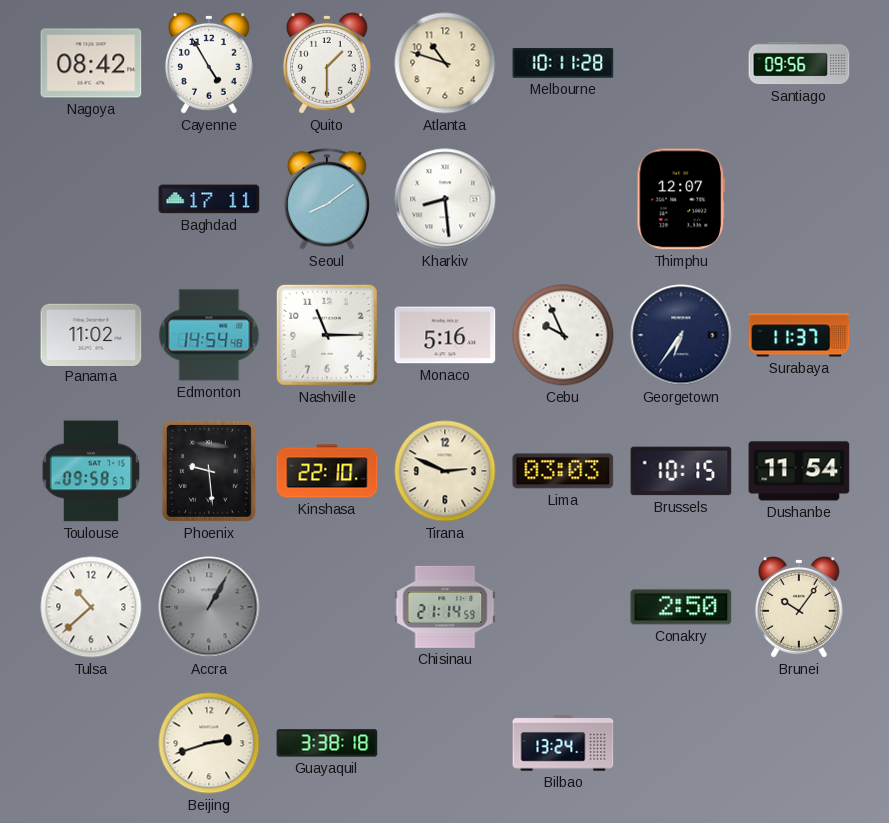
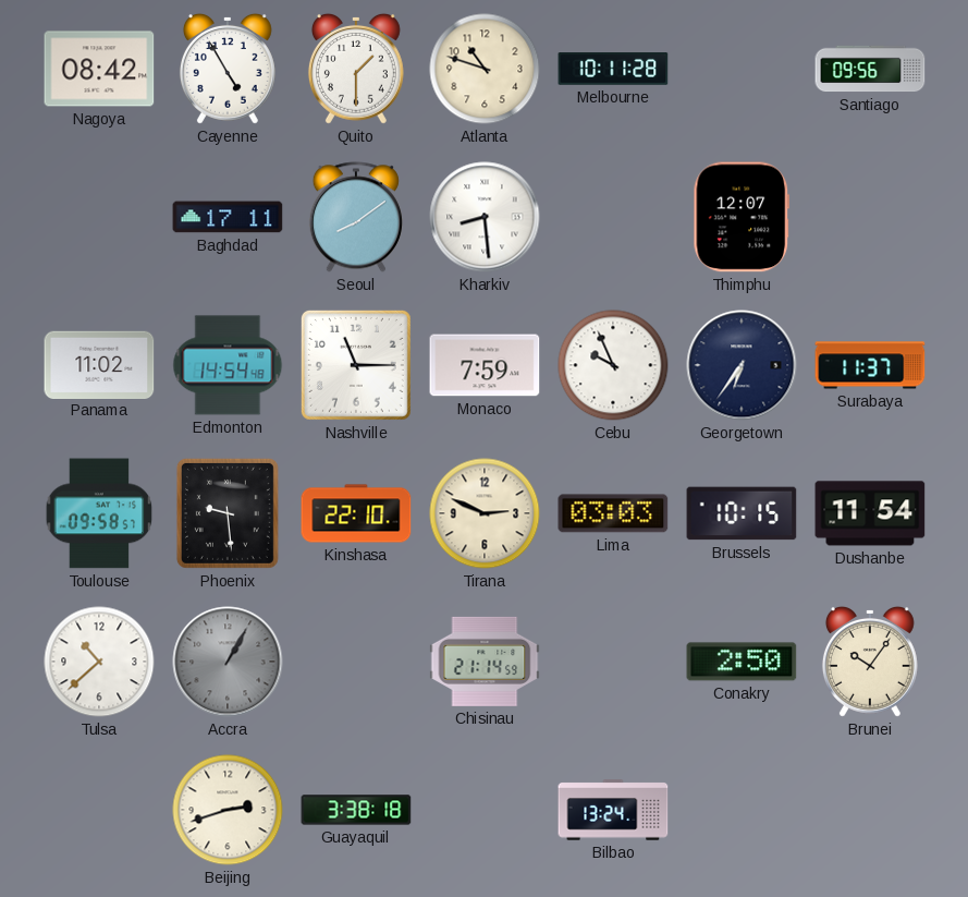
Monaco: 5:16 -> 7:59 (485, 365)
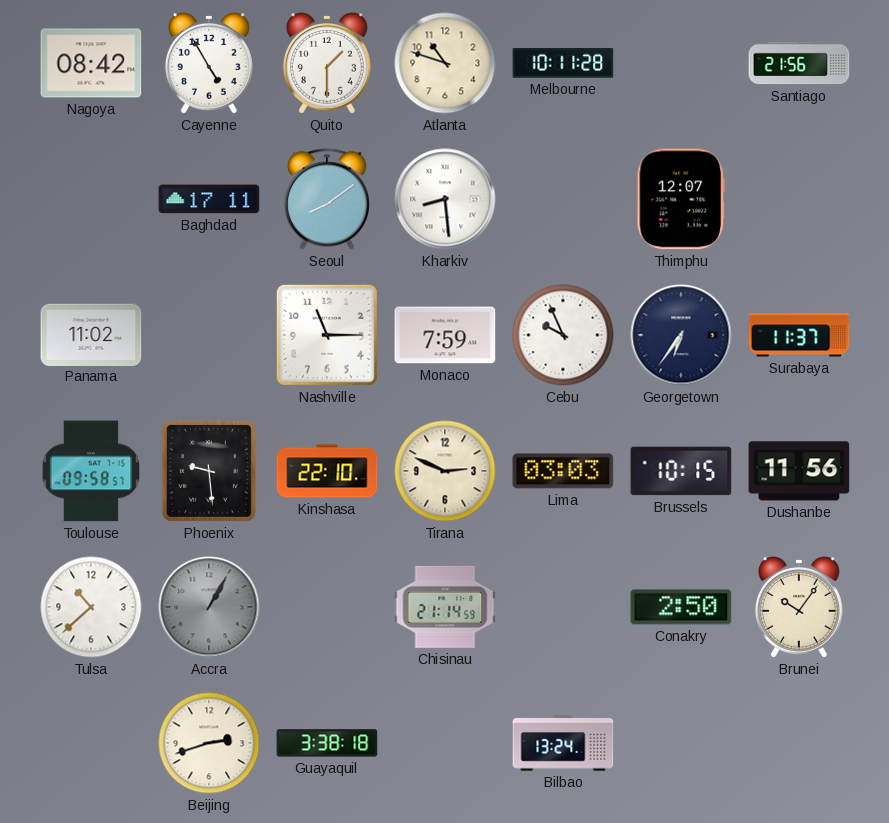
Santiago: 09:56 -> 21:56 (799, 63)
Edmonton: 14:54 -> none (228, 365)
Dushanbe: 11:54 -> 11:56 (799, 471)
